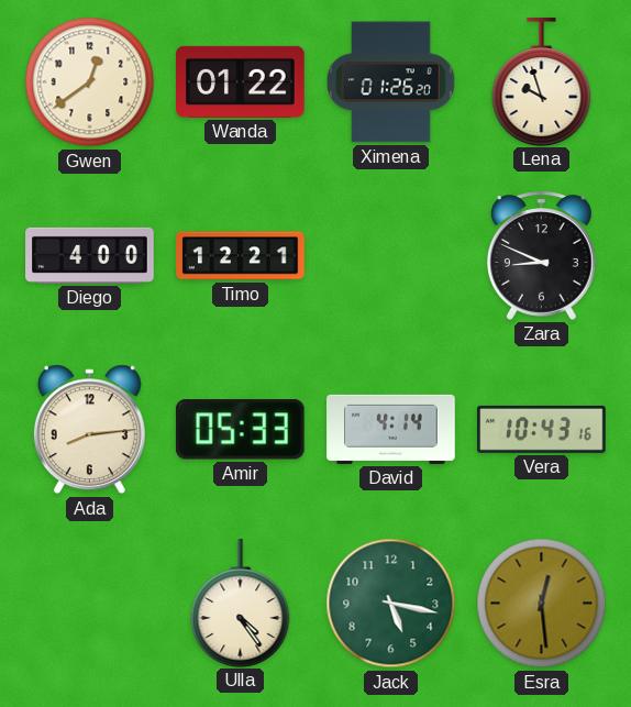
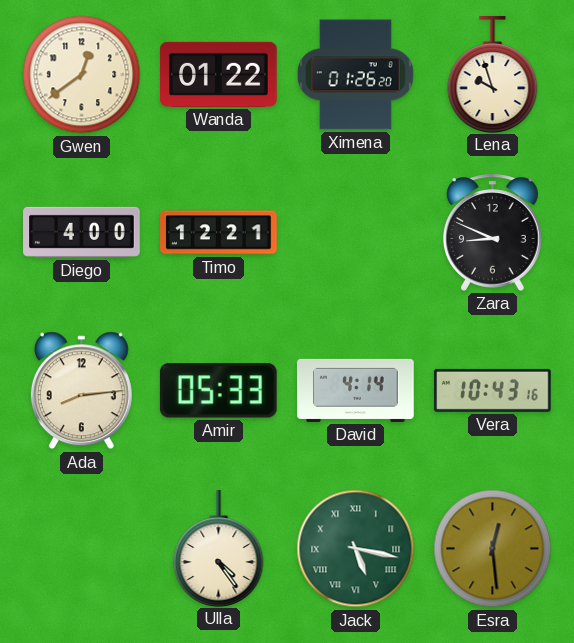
Jack numerals: Arabic -> Roman (356, 549)
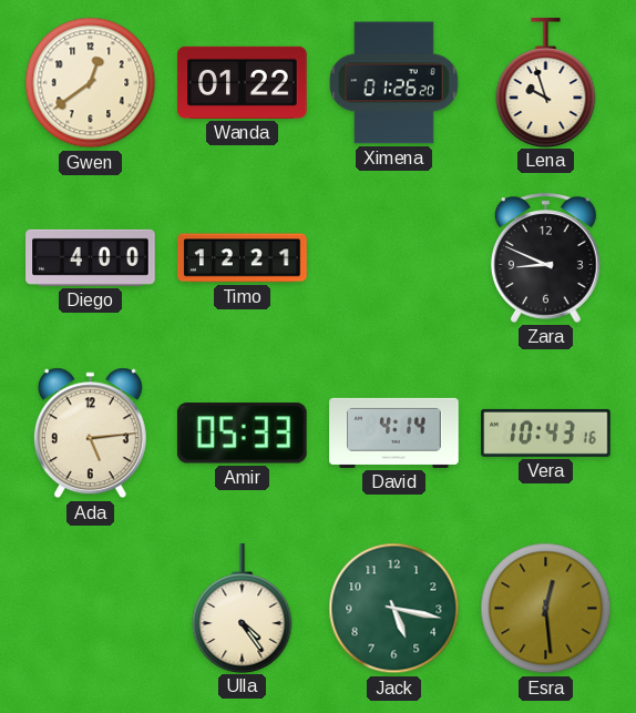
Ada: 8:14 -> 5:14 (90, 434)
Jack numerals: Roman -> Arabic (394, 609)
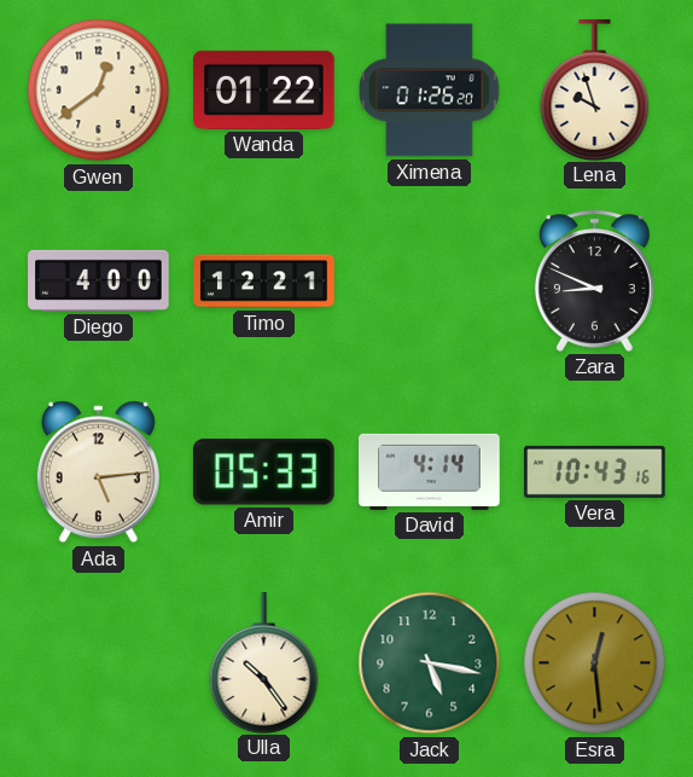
Ulla: 4:24 -> 10:24 (264, 662)
